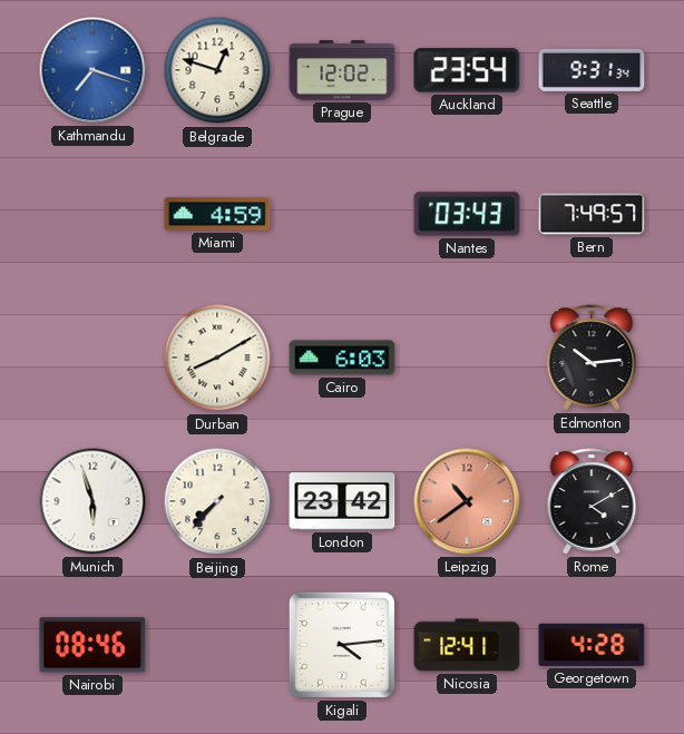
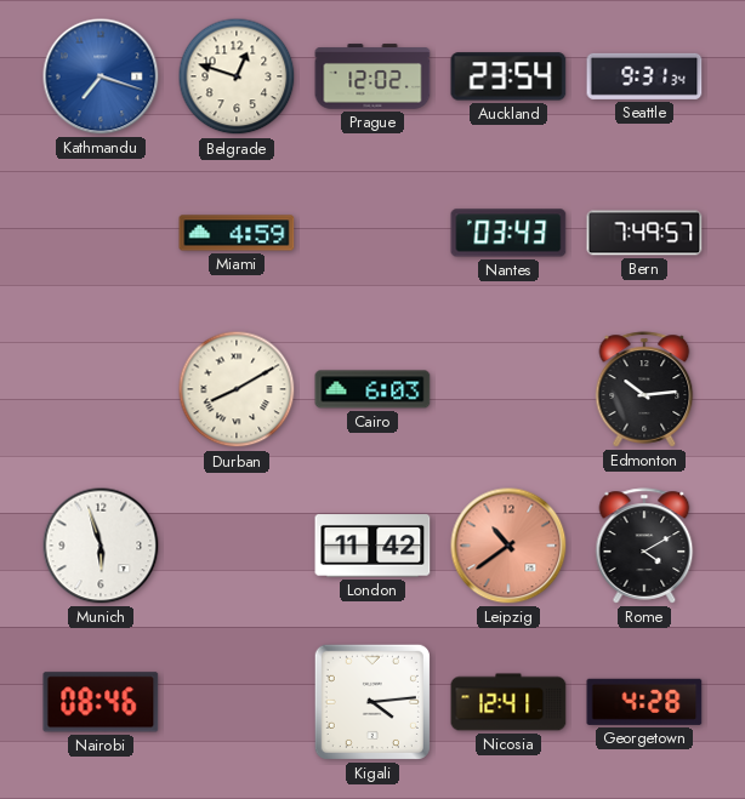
Beijing: 7:37 -> none (217, 501)
London: 23:42 -> 11:42 (373, 546)
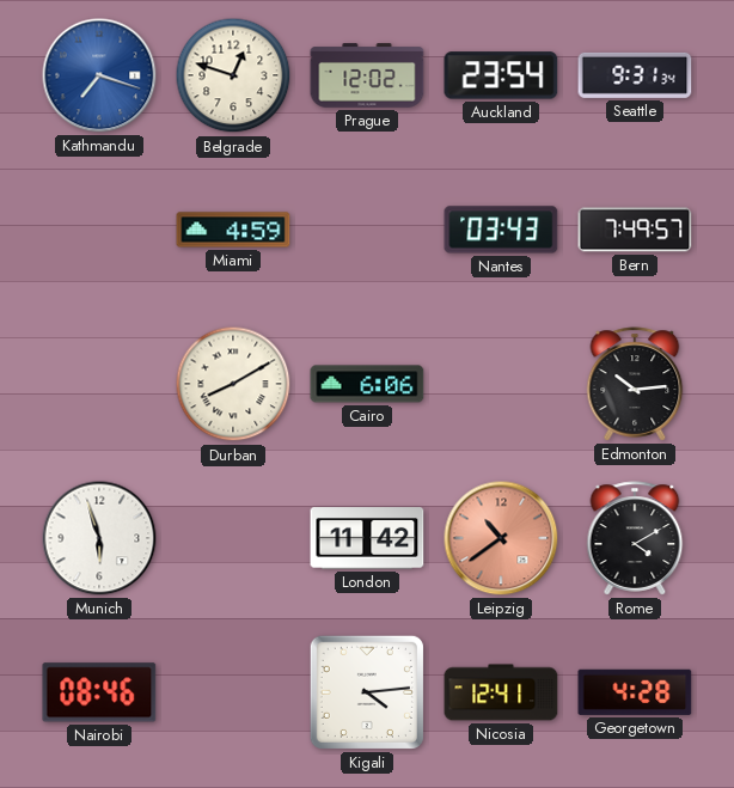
Cairo: 6:03 -> 6:06 (367, 384)
